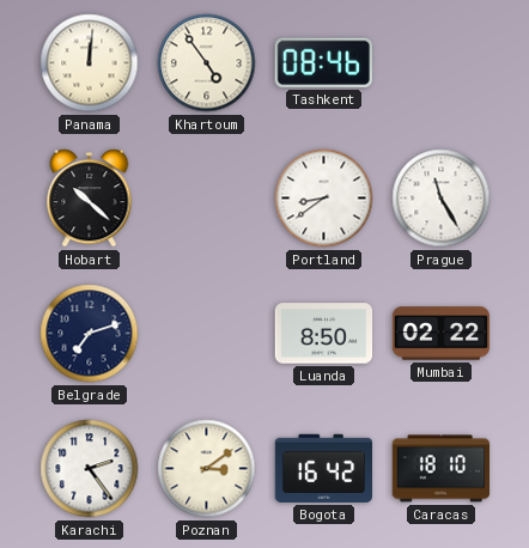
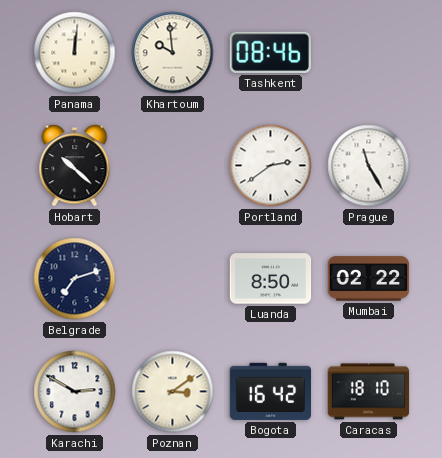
Khartoum: 4:54 -> 9:59 (173, 53)
Portland: 8:39 -> 2:39 (271, 166)
Karachi: 2:24 -> 2:50 (75, 392)
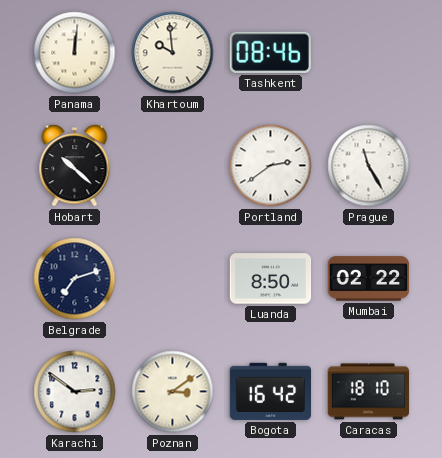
Karachi: 2:50 -> 2:51 (75, 392)
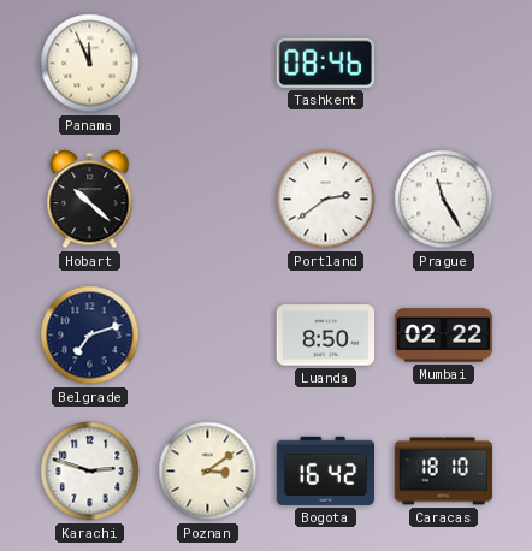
Panama: 12:01 -> 11:56 (90, 64)
Khartoum: 9:59 -> none (173, 53)
Karachi: 2:51 -> 2:48 (90, 472)
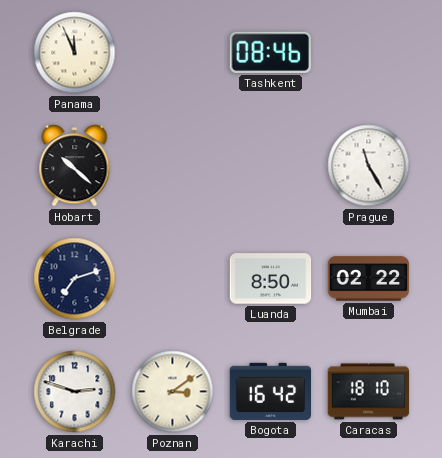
Portland: 2:39 -> none (326, 200)
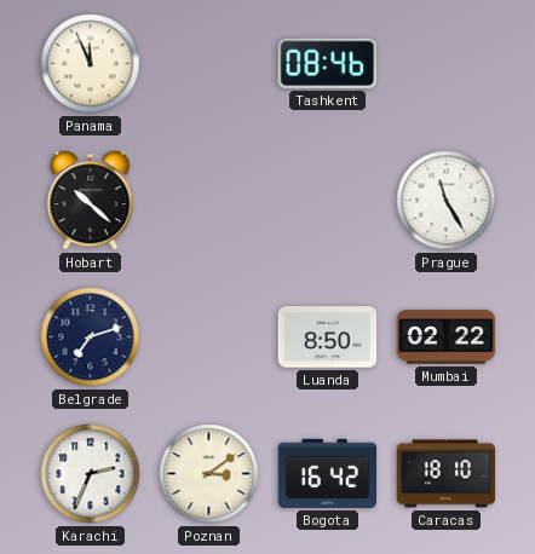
Karachi: 2:48 -> 2:34 (91, 474)
